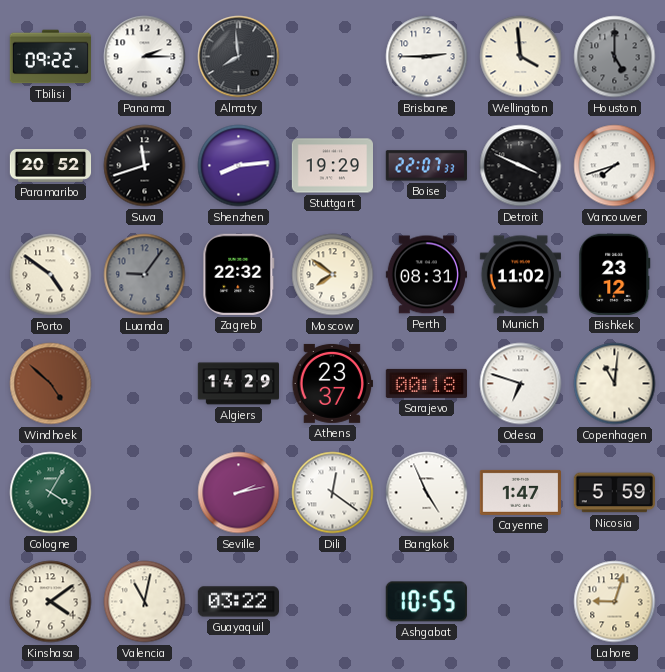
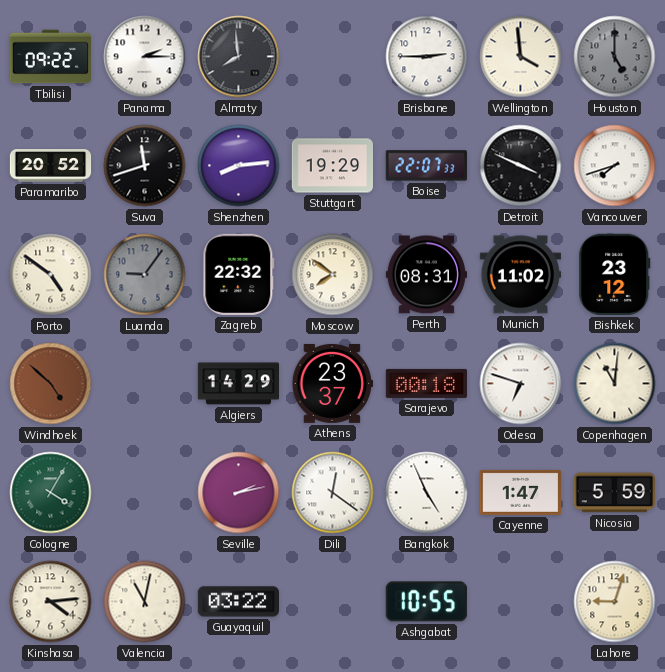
Kinshasa: 4:09 -> 4:14 (51, 602)
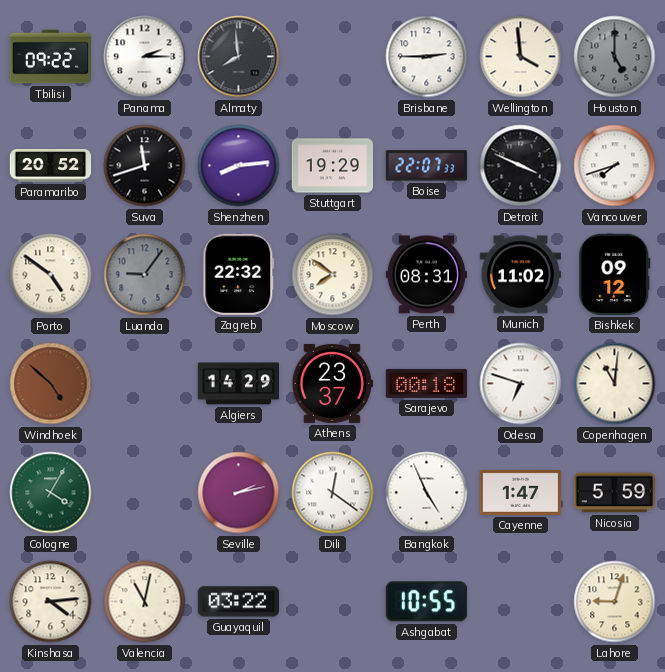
Bishkek: 23:12 -> 09:12 (615, 274)
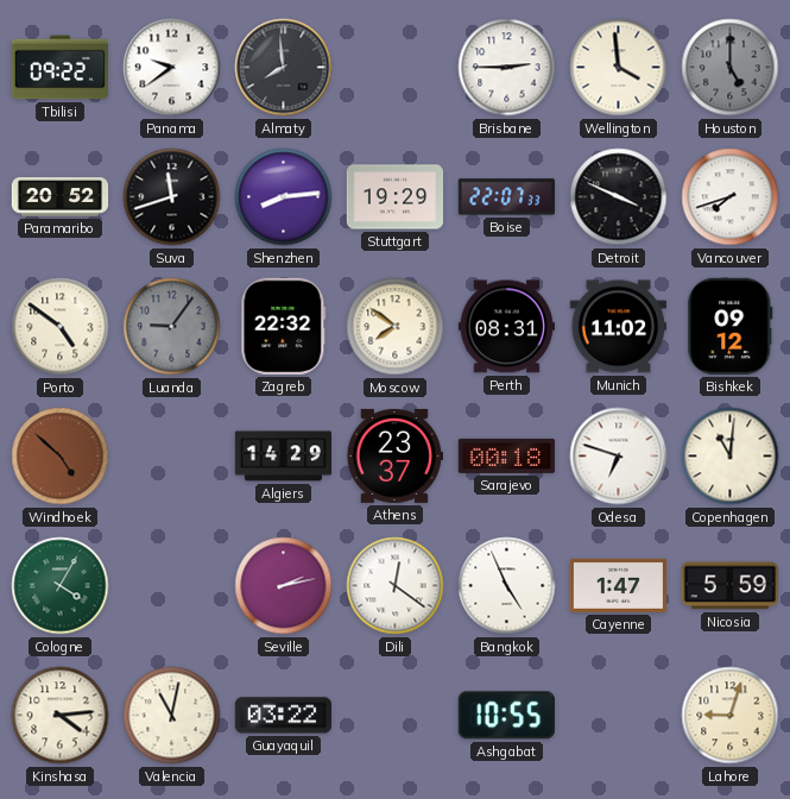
Panama: 2:15 -> 9:39 (172, 68)
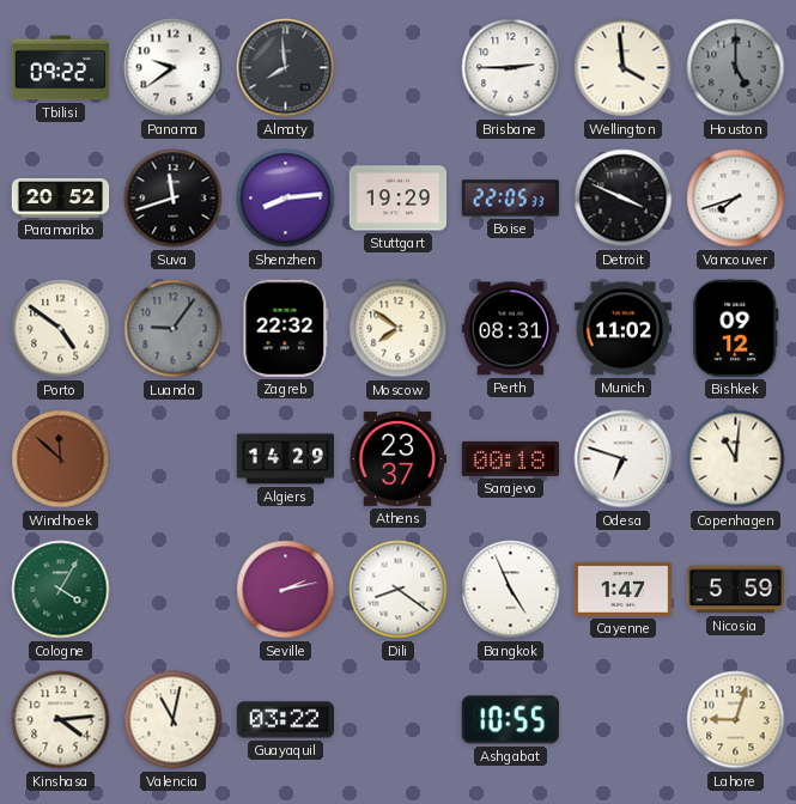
Boise: 22:07 -> 22:05 (510, 199)
Windhoek: 4:52 -> 11:52 (61, 459)
Dili: 12:21 -> 8:21 (399, 590)
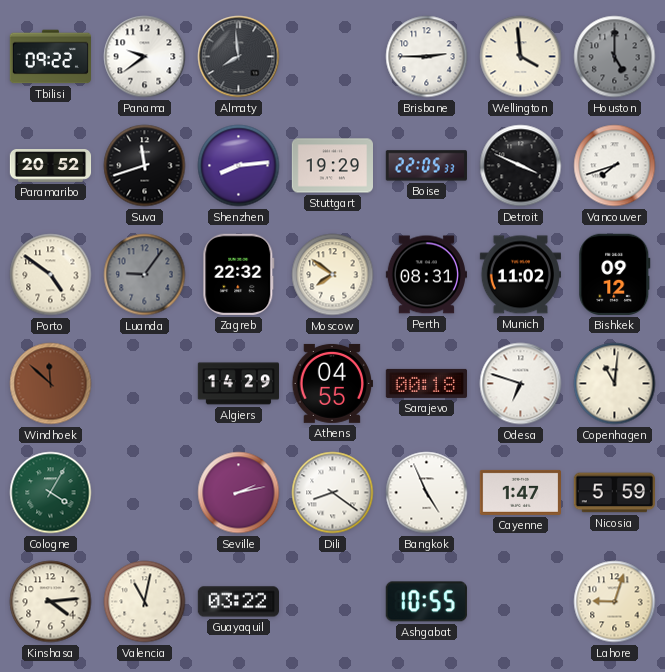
Athens: 23:37 -> 04:55 (332, 383)
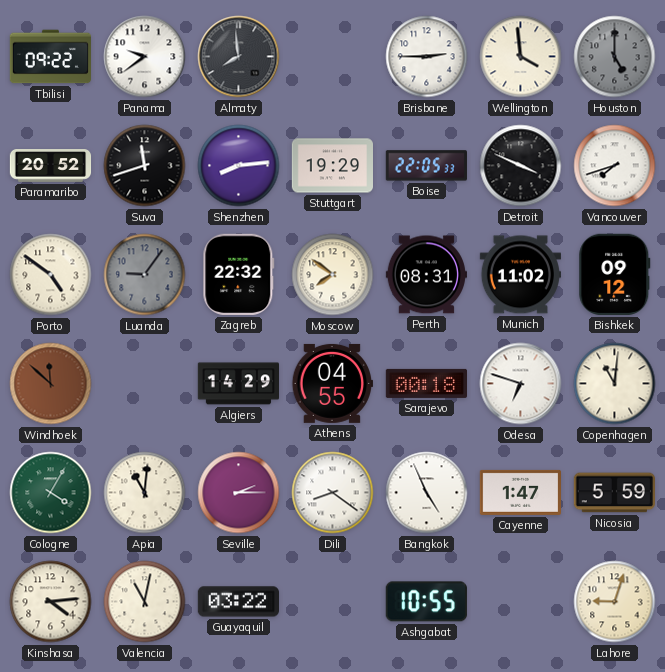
Apia: none -> 11:01 (145, 493)
Seville: 2:13 -> 2:15 (239, 493)
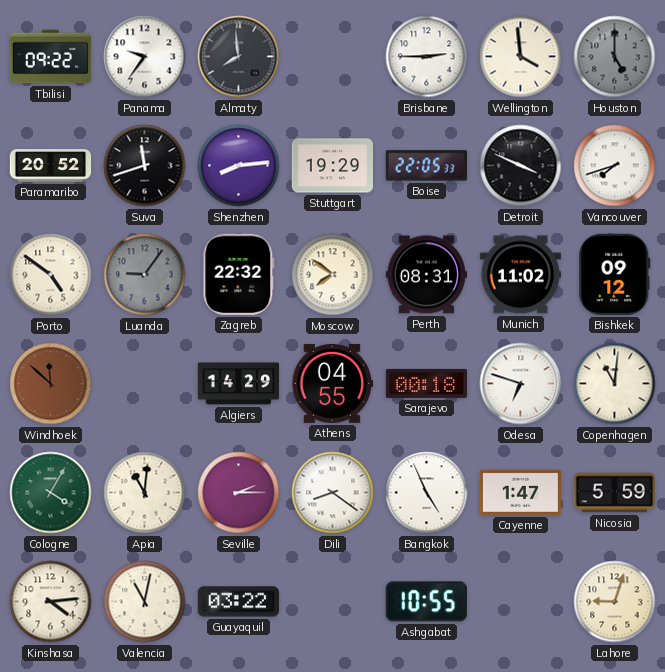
Panama: 9:39 -> 9:36 (145, 57)
